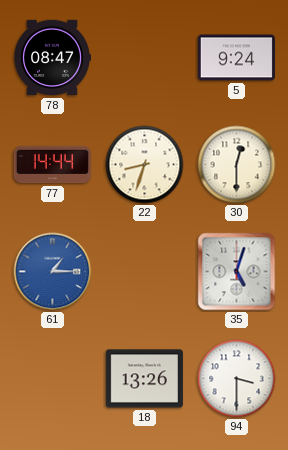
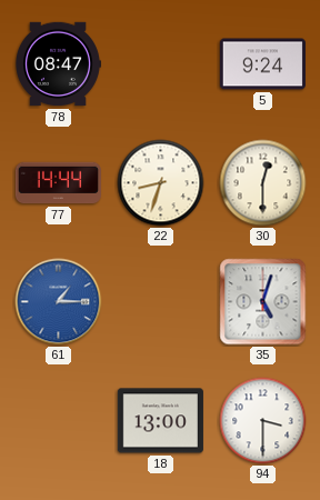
18: 13:26 -> 13:00 (160, 421)
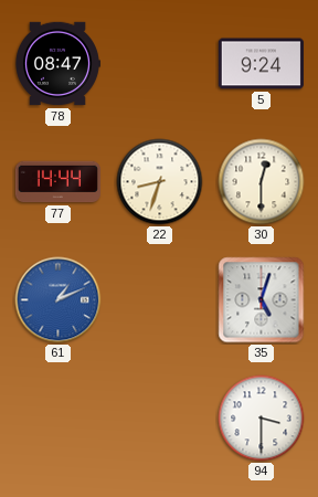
61: 1:15 -> 1:11 (59, 300)
18: 13:00 -> none (160, 421)
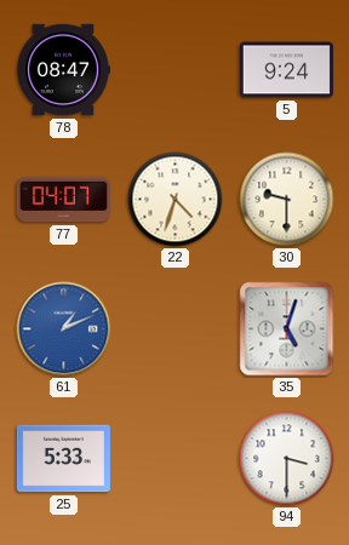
77: 14:44 -> 04:07 (63, 200)
22: 8:33 -> 4:33 (176, 200)
30: 12:30 -> 9:30 (287, 200)
25: none -> 5:33 (63, 459)
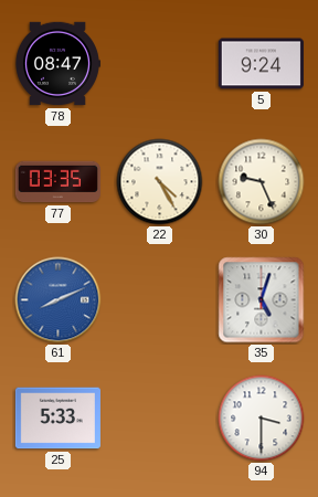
77: 04:07 -> 03:35 (57, 182)
22: 4:33 -> 4:25 (160, 182)
30: 9:30 -> 9:26 (262, 182)
61: 1:11 -> 8:11 (59, 300)
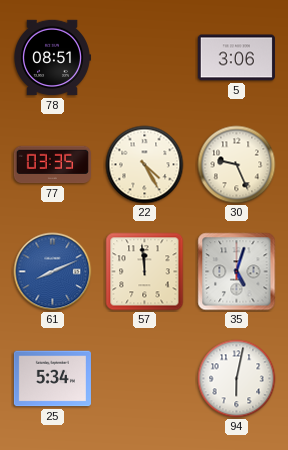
78: 08:47 -> 08:51 (53, 58)
5: 9:24 -> 3:06 (236, 58)
57: none -> 11:59 (145, 272)
25: 5:33 -> 5:34 (52, 379)
94: 3:30 -> 6:02 (237, 379)
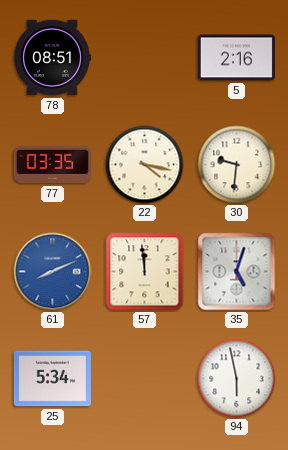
5: 3:06 -> 2:16 (236, 58)
22: 4:25 -> 4:17 (145, 165)
30: 9:26 -> 9:31 (237, 165)
94: 6:02 -> 5:58 (237, 379)
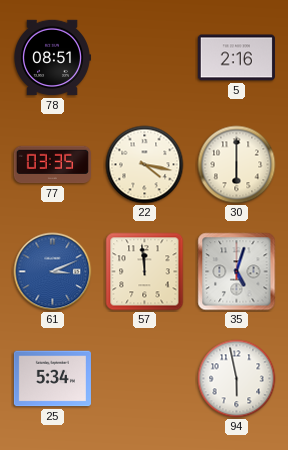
30: 9:31 -> 6:00 (237, 165)
61: 8:11 -> 3:11 (53, 272)
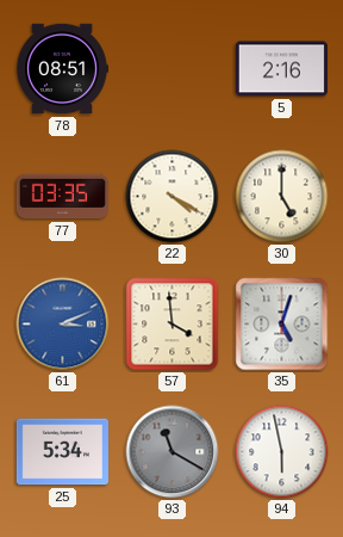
22: 4:17 -> 4:20 (173, 197)
30: 6:00 -> 5:00 (282, 197)
57: 11:59 -> 3:59 (173, 325)
93: none -> 11:20 (173, 452)
